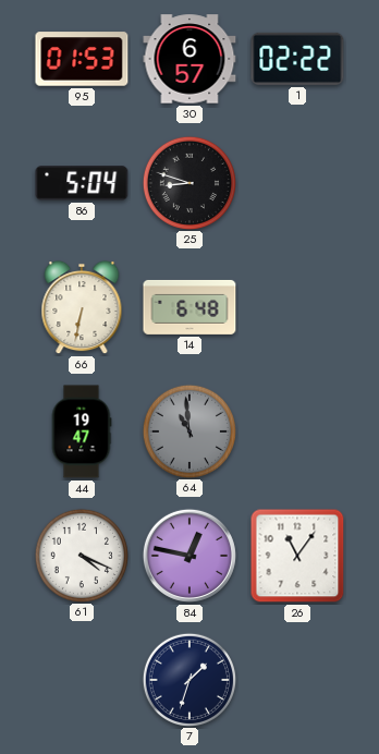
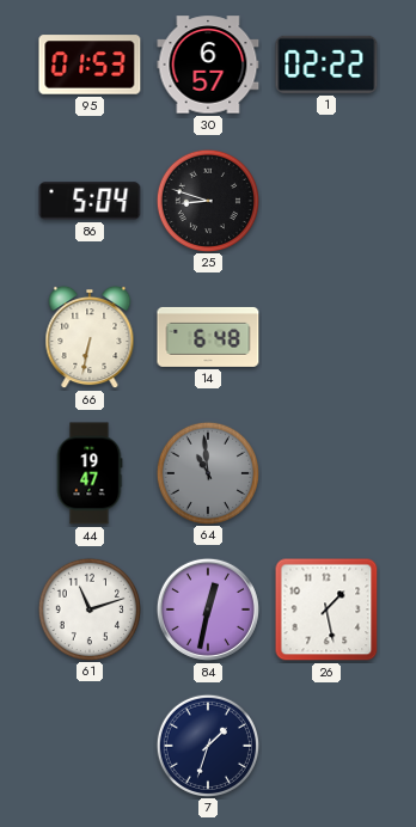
61: 4:19 -> 11:12 (88, 608)
84: 12:47 -> 12:32 (208, 609)
26: 11:06 -> 1:28 (326, 609)
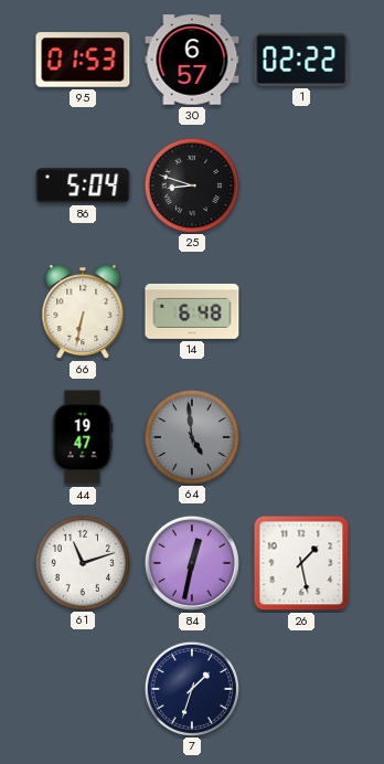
64: 10:59 -> 4:59 (191, 436)
